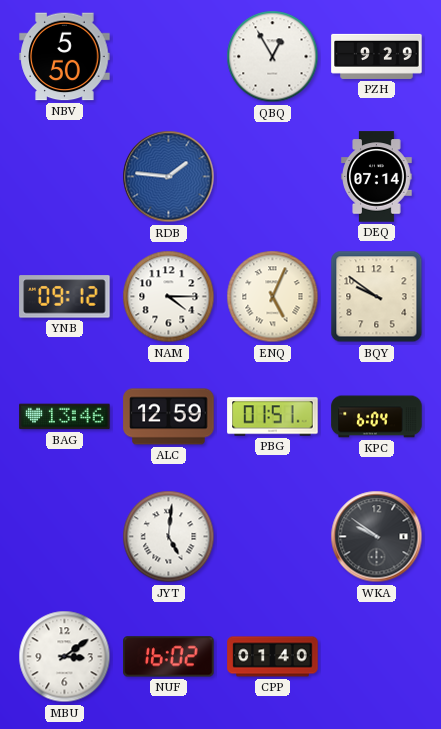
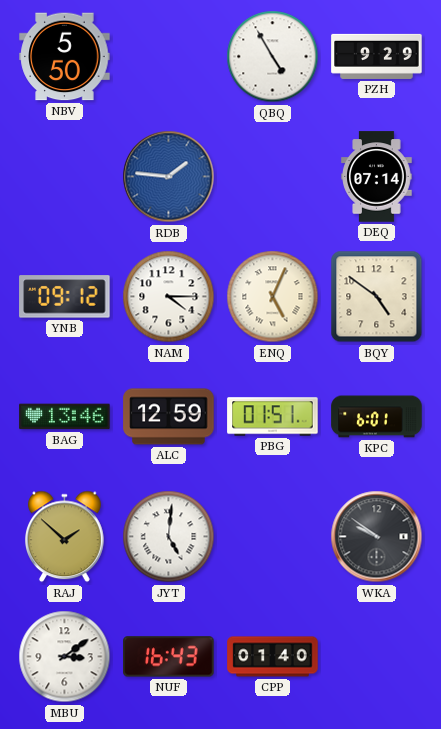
QBQ: 12:55 -> 4:55 (273, 57)
BQY: 9:51 -> 4:51 (377, 297)
KPC: 6:04 -> 6:01 (377, 417)
RAJ: none -> 1:52 (65, 537)
NUF: 16:02 -> 16:43 (169, 657)
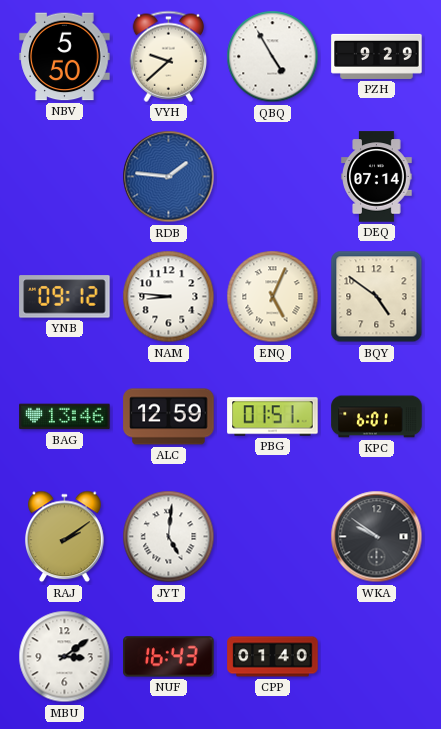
VYH: none -> 9:38 (169, 56)
NAM: 4:15 -> 8:46 (169, 297)
RAJ: 1:52 -> 2:09 (65, 537)
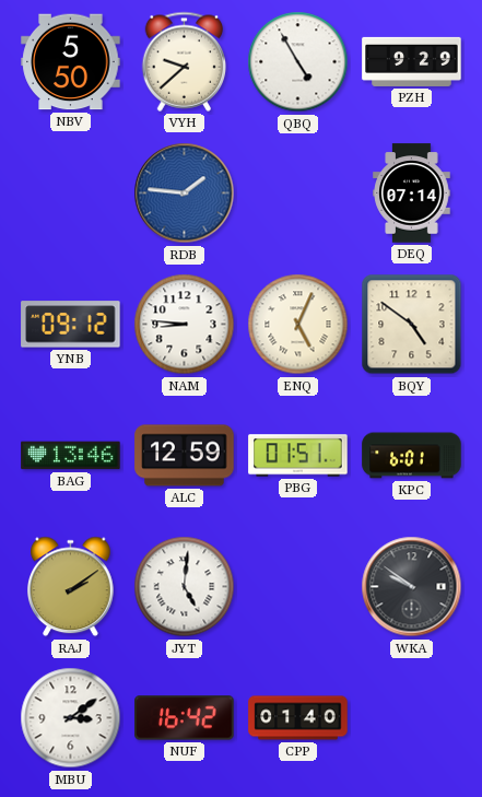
NUF: 16:43 -> 16:42 (185, 718)
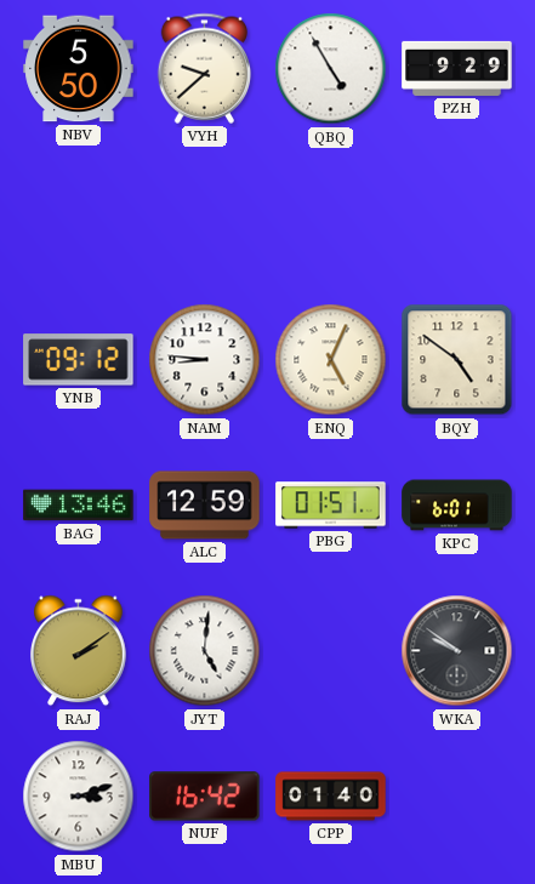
RDB: 1:46 -> none (185, 194)
DEQ: 07:14 -> none (412, 194)
MBU: 3:09 -> 3:12 (79, 797)
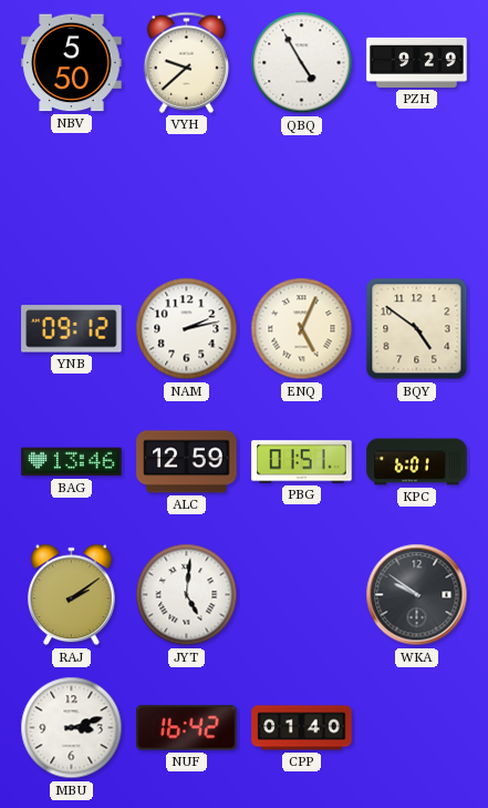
NAM: 8:46 -> 2:13 (187, 329)
